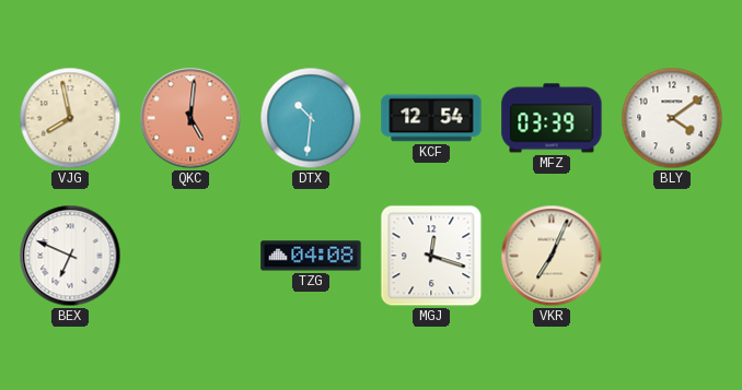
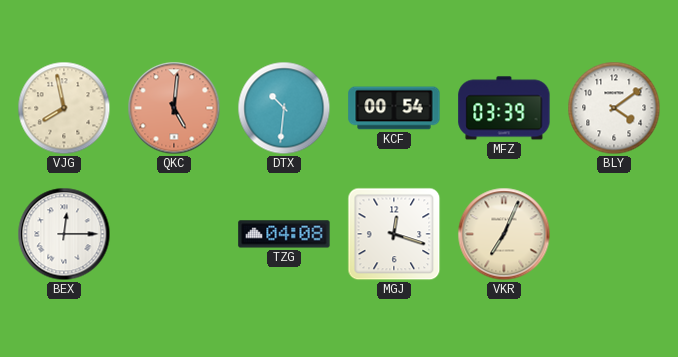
KCF: 12:54 -> 00:54 (394, 108)
BEX: 6:49 -> 12:15 (64, 234)
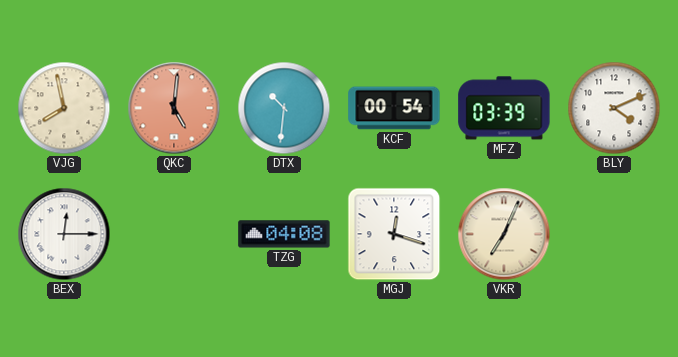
BLY: 4:09 -> 4:11 (614, 108)
